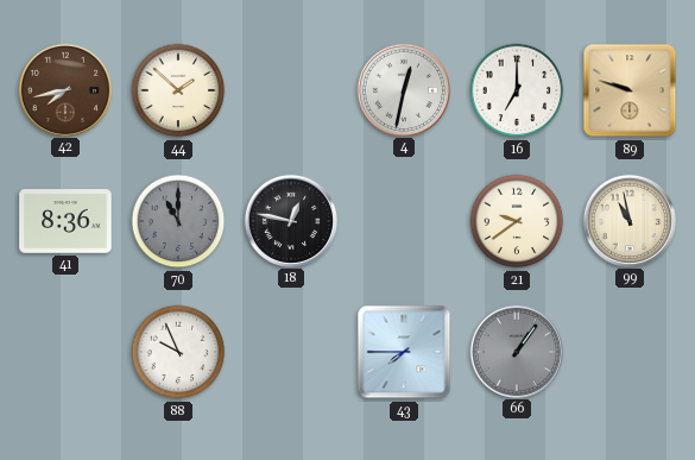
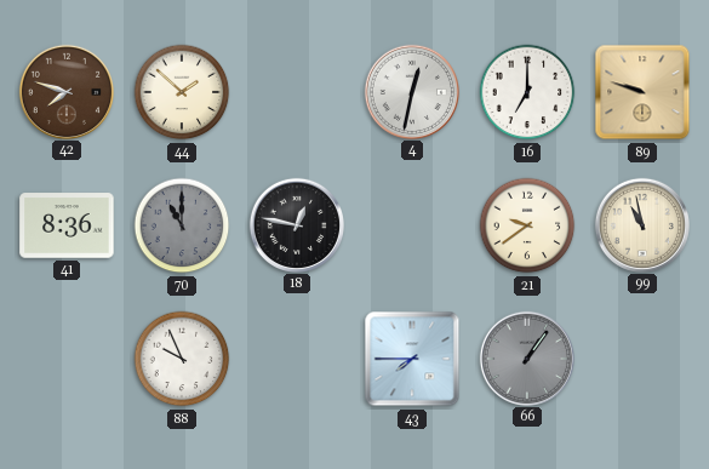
42: 7:43 -> 7:48 (65, 91)
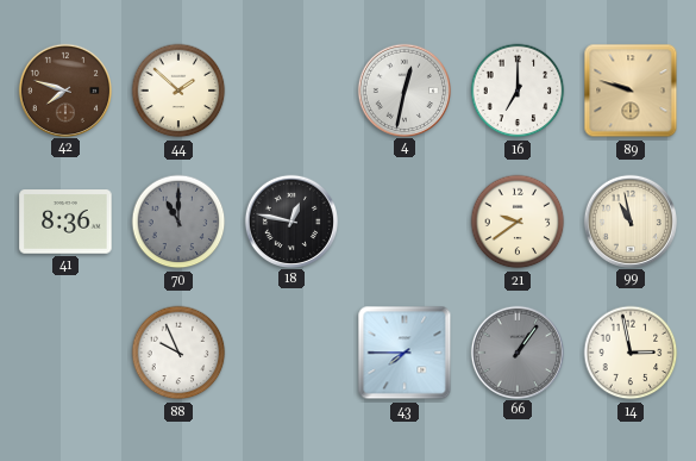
14: none -> 2:58 (631, 353)
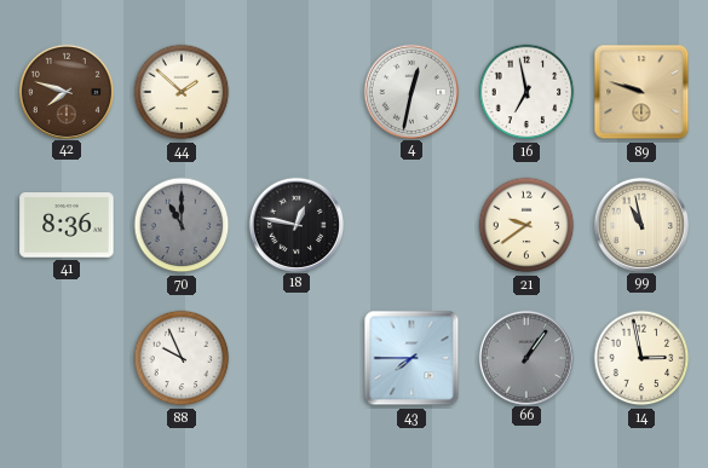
16: 7:00 -> 6:58 (526, 92)
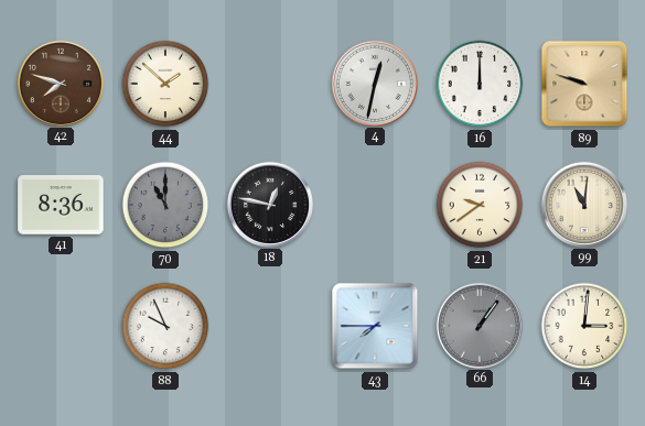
16: 6:58 -> 12:00 (480, 84)
99: 10:58 -> 11:01 (583, 204)
14: 2:58 -> 3:01 (584, 326)
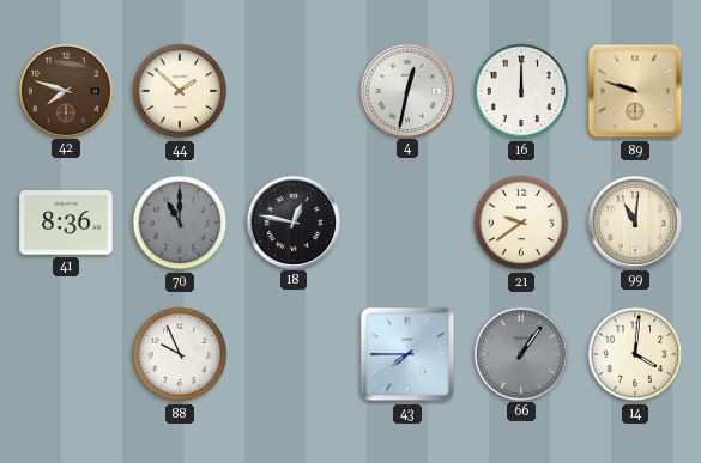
14: 3:01 -> 4:01 (635, 354)
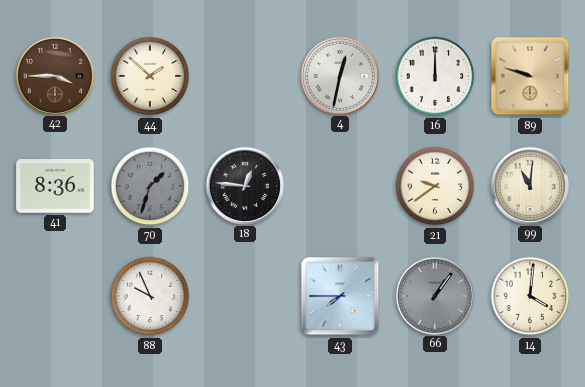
42: 7:48 -> 3:45 (54, 75)
70: 11:00 -> 1:33 (150, 186)
18: 12:47 -> 12:46 (244, 185)
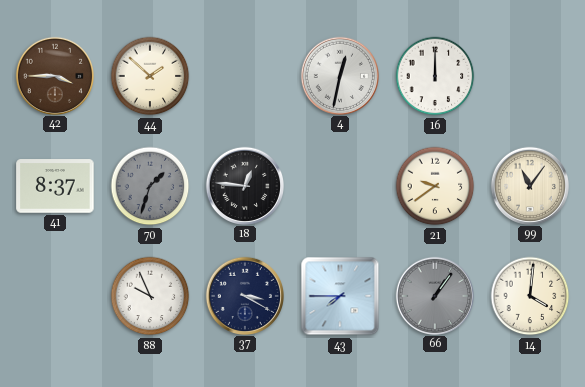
89: 9:48 -> none (530, 76)
41: 8:36 -> 8:37 (55, 186)
99: 11:01 -> 11:06 (529, 185)
37: none -> 3:20 (244, 295)
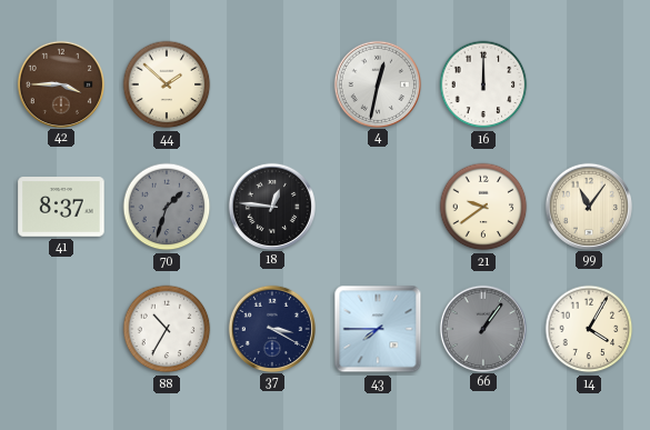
88: 9:56 -> 10:35 (167, 329)
14: 4:01 -> 4:05 (589, 329)
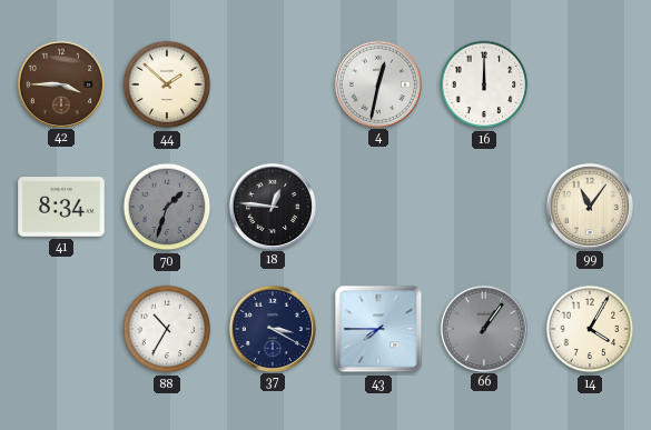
41: 8:37 -> 8:34 (61, 207)
21: 9:39 -> none (483, 207)
